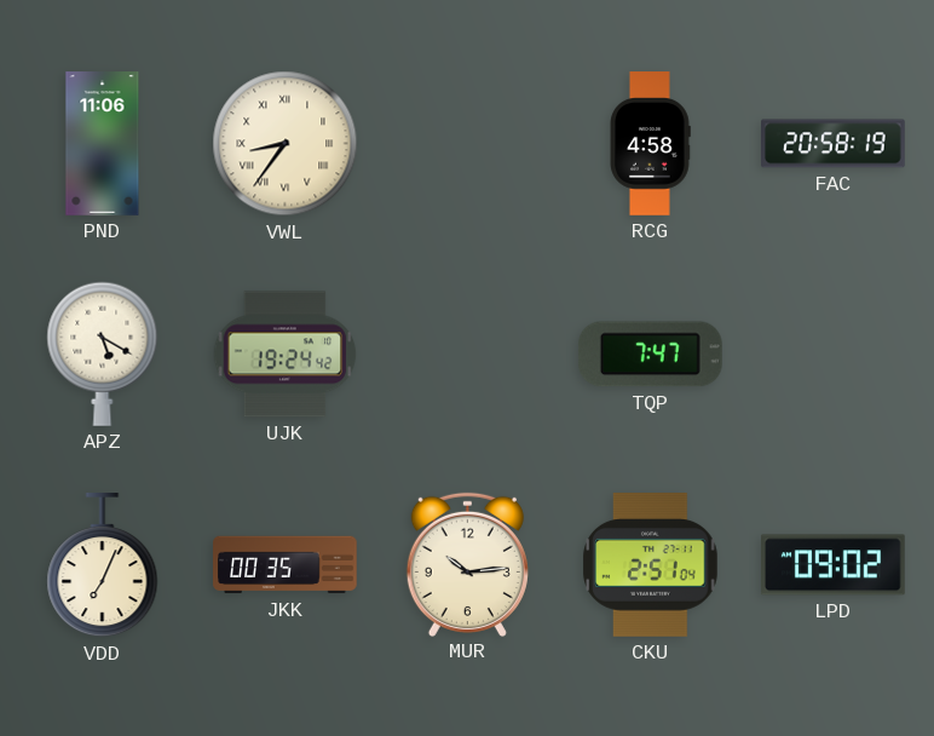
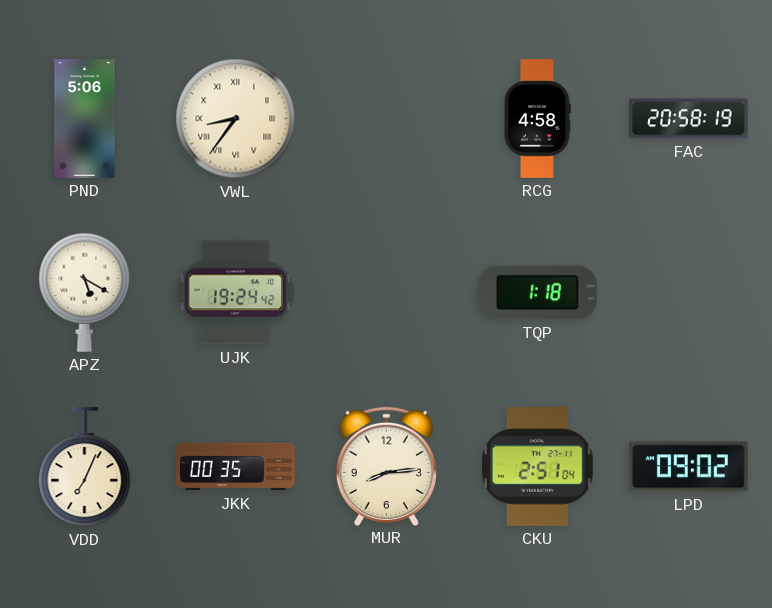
PND: 11:06 -> 5:06 (85, 119)
TQP: 7:47 -> 1:18 (537, 293)
MUR: 10:14 -> 8:14 (386, 466)
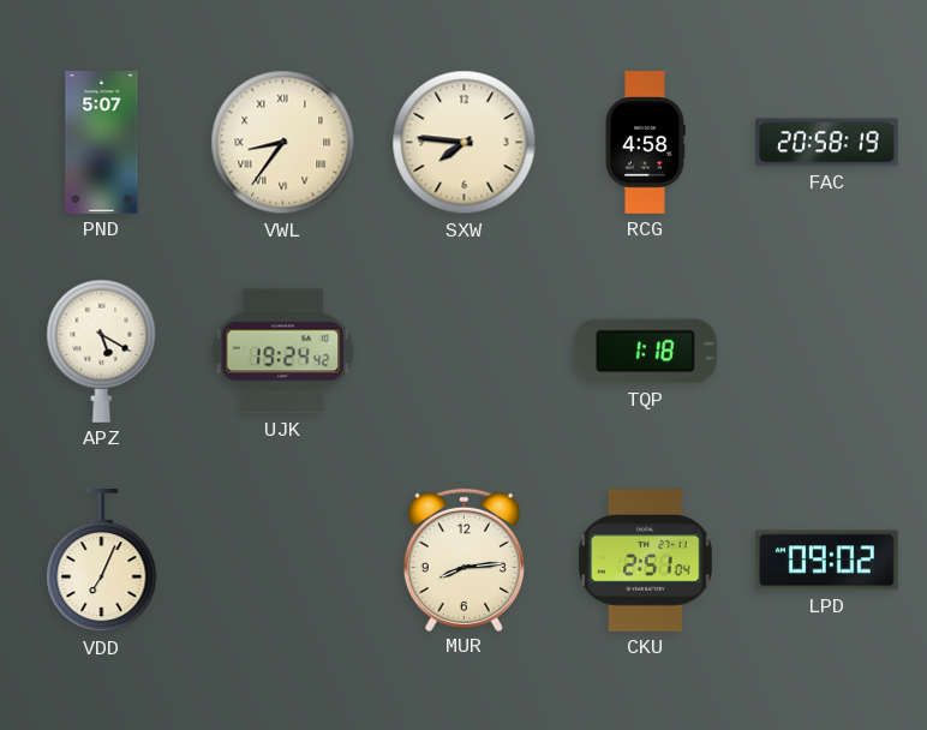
PND: 5:06 -> 5:07 (102, 143)
SXW: none -> 7:46 (465, 143)
JKK: 00:35 -> none (236, 467)
